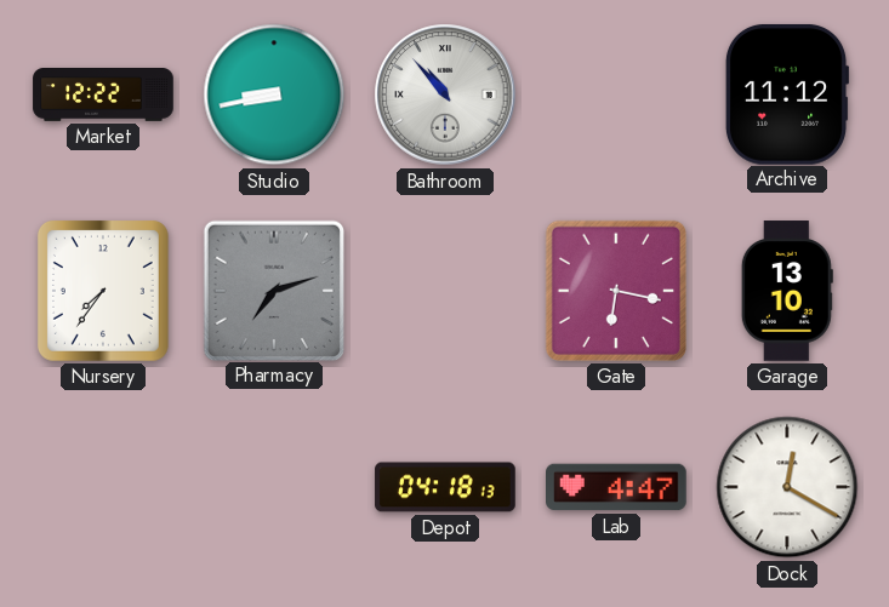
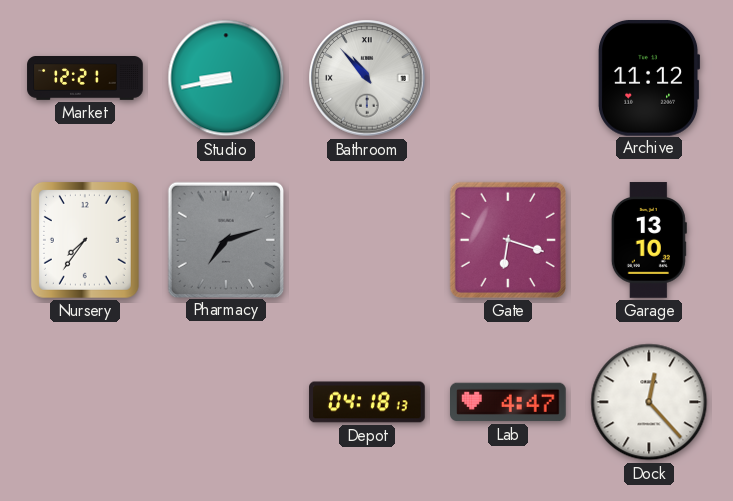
Market: 12:22 -> 12:21 (85, 79)
Gate: 6:17 -> 6:18 (508, 240)
Dock: 12:20 -> 12:23 (649, 402)
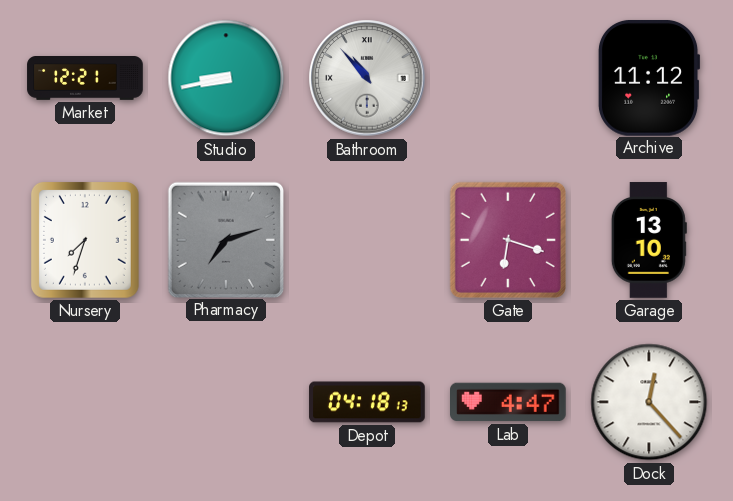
Nursery: 7:36 -> 7:33 (85, 240)
